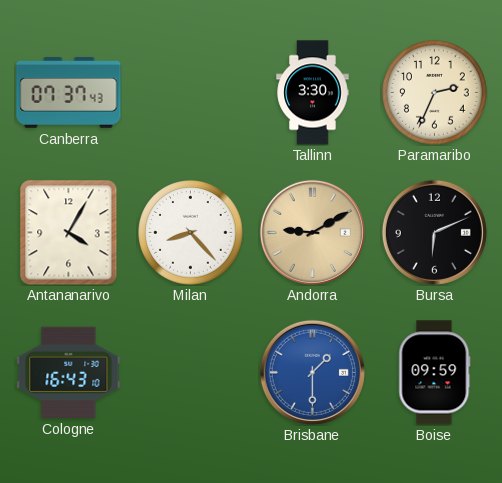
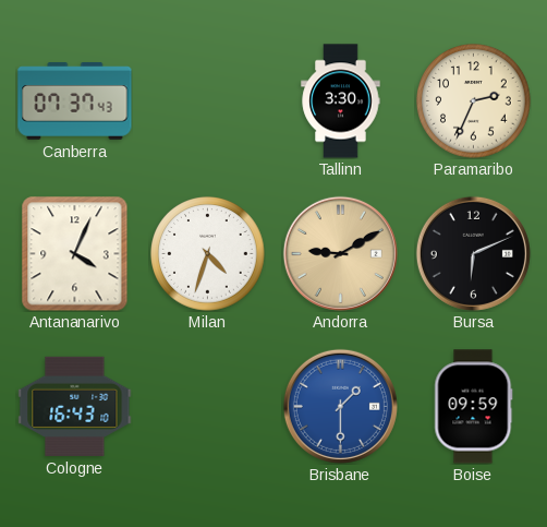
Antananarivo: 4:05 -> 4:04 (75, 254)
Milan: 8:23 -> 4:33 (208, 254)
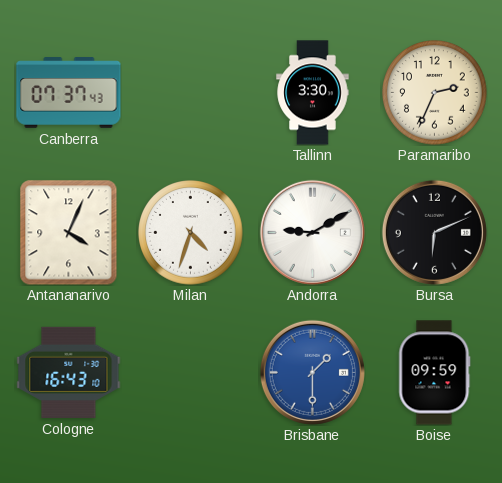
Andorra dial: champagne -> white (312, 232)
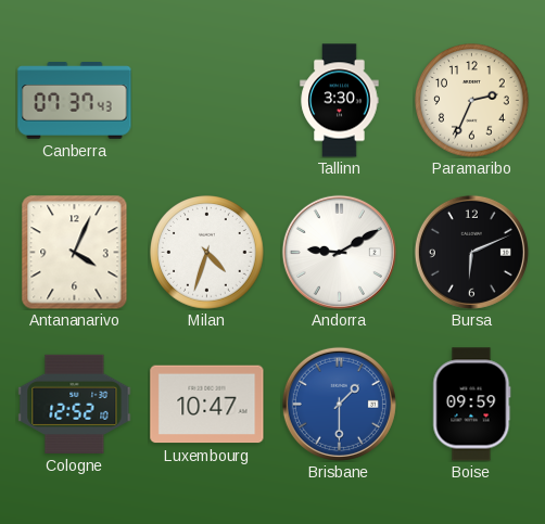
Cologne: 16:43 -> 12:52 (75, 404)
Luxembourg: none -> 10:47 (207, 405)
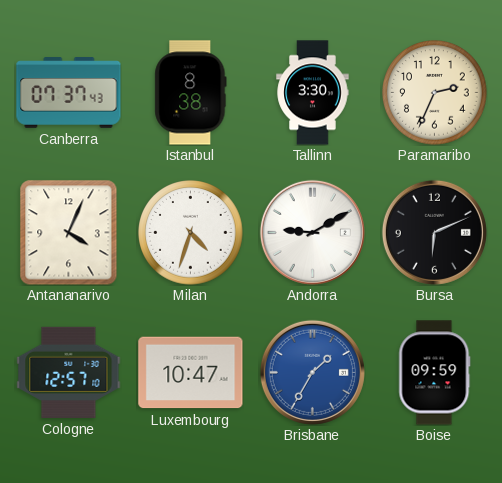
Istanbul: none -> 8:38 (191, 93)
Cologne: 12:52 -> 12:57 (69, 372)
Brisbane: 1:30 -> 1:35 (312, 372)
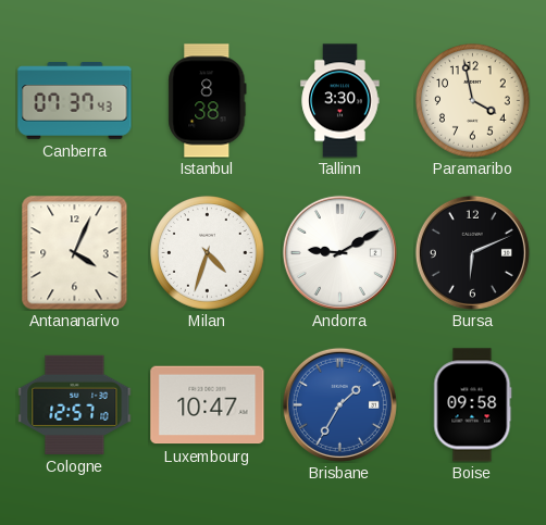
Paramaribo: 2:34 -> 3:58 (473, 101)
Boise: 09:59 -> 09:58 (473, 405)
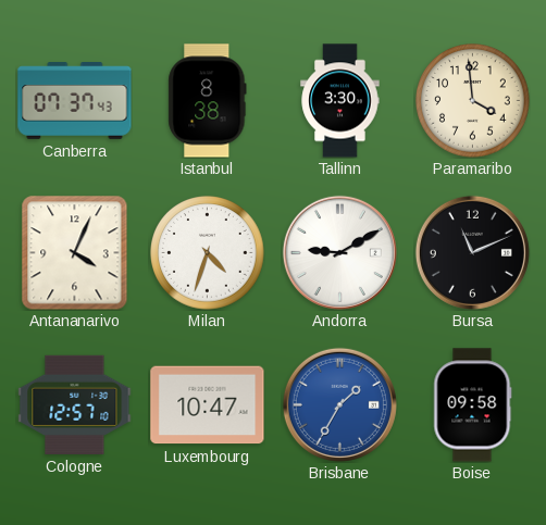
Paramaribo: 3:58 -> 3:59 (473, 101)
Bursa: 6:11 -> 11:11 (472, 252)
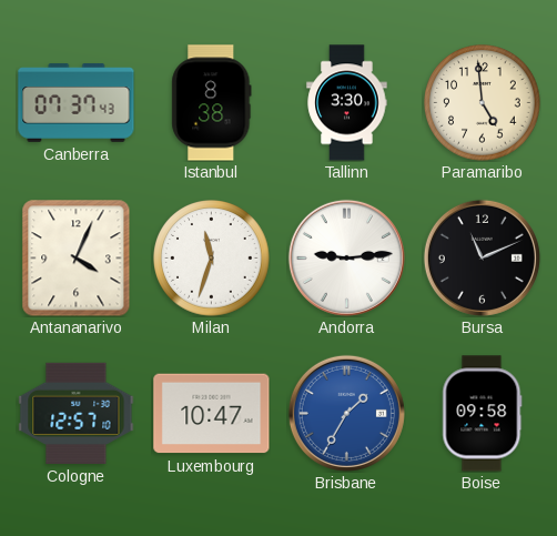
Paramaribo: 3:59 -> 4:59 (483, 103)
Milan: 4:33 -> 11:33 (212, 259)
Andorra: 9:10 -> 9:14 (346, 257)
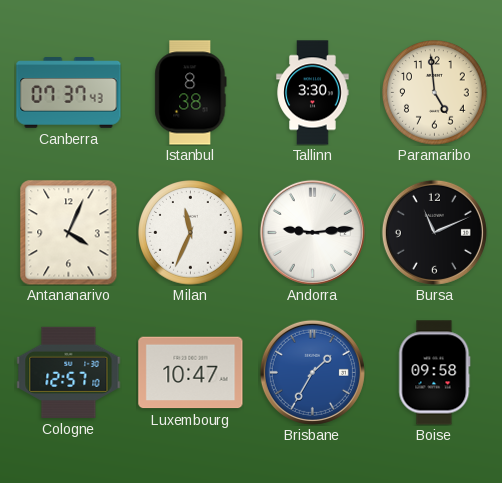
Milan: 11:33 -> 11:34 (191, 233)
